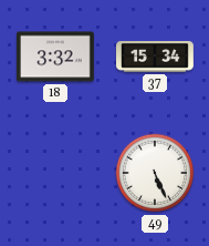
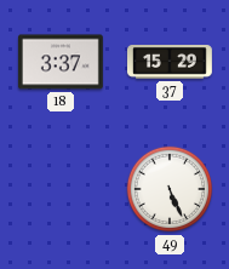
18: 3:32 -> 3:37 (61, 62)
37: 15:34 -> 15:29 (171, 62)
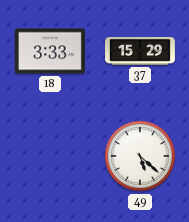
18: 3:37 -> 3:33 (50, 51)
49: 5:26 -> 5:22 (140, 156)
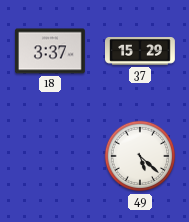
18: 3:33 -> 3:37 (50, 51)
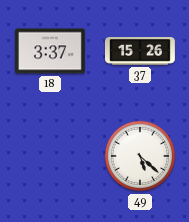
37: 15:29 -> 15:26 (141, 51)
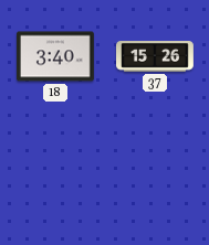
18: 3:37 -> 3:40 (55, 56)
49: 5:22 -> none (140, 156)
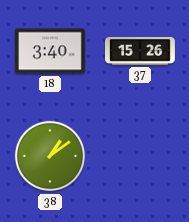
38: none -> 1:09 (50, 156)
